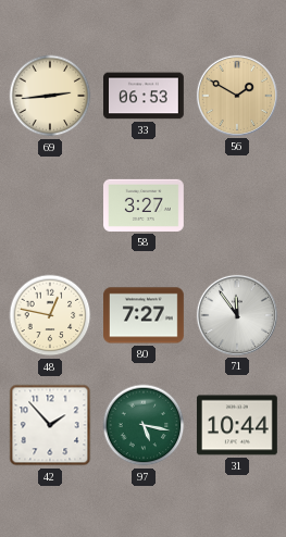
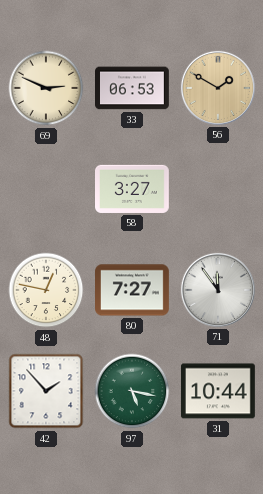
69: 2:44 -> 2:49 (46, 88)
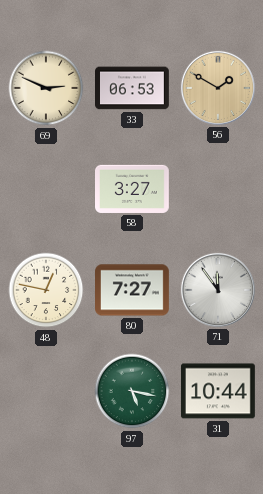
42: 1:53 -> none (46, 391)
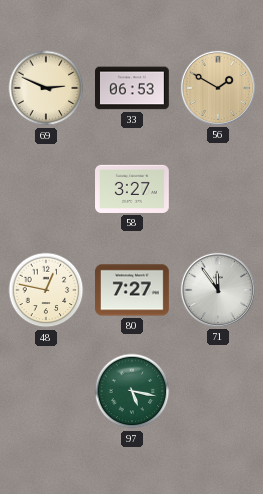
31: 10:44 -> none (218, 391)
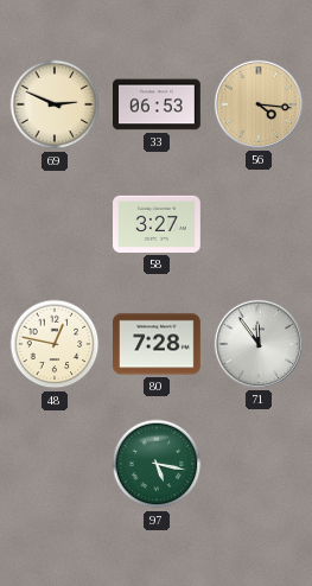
56: 1:50 -> 4:16 (259, 104)
80: 7:27 -> 7:28 (158, 344)
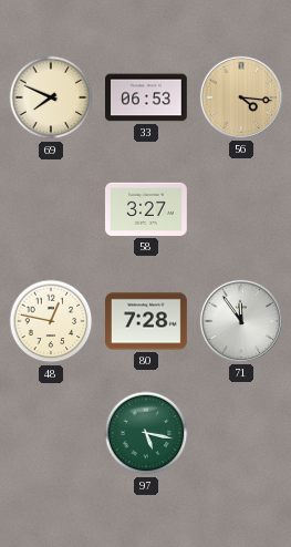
69: 2:49 -> 7:49 (51, 97)
